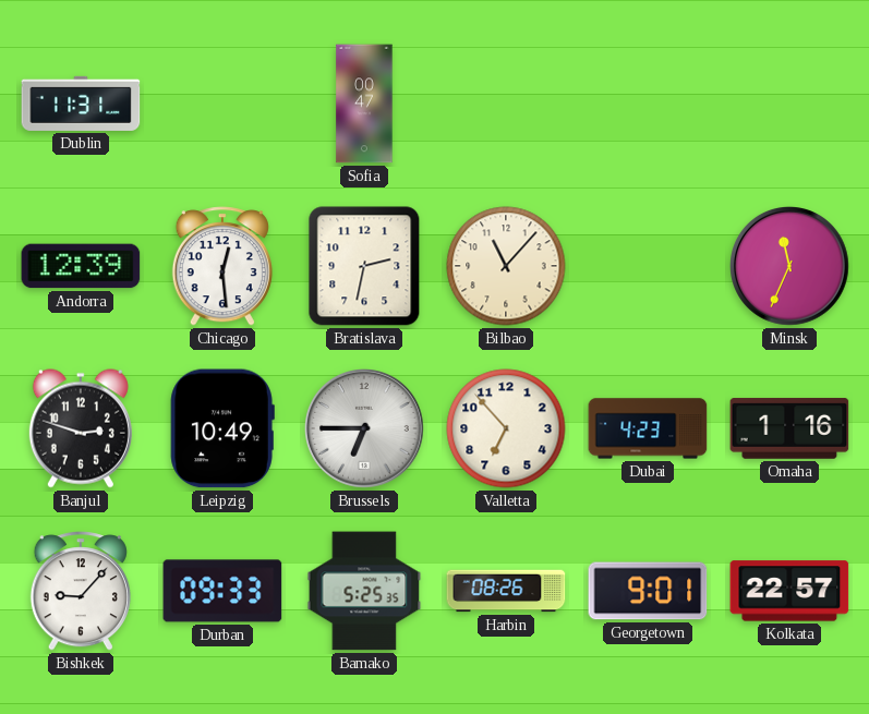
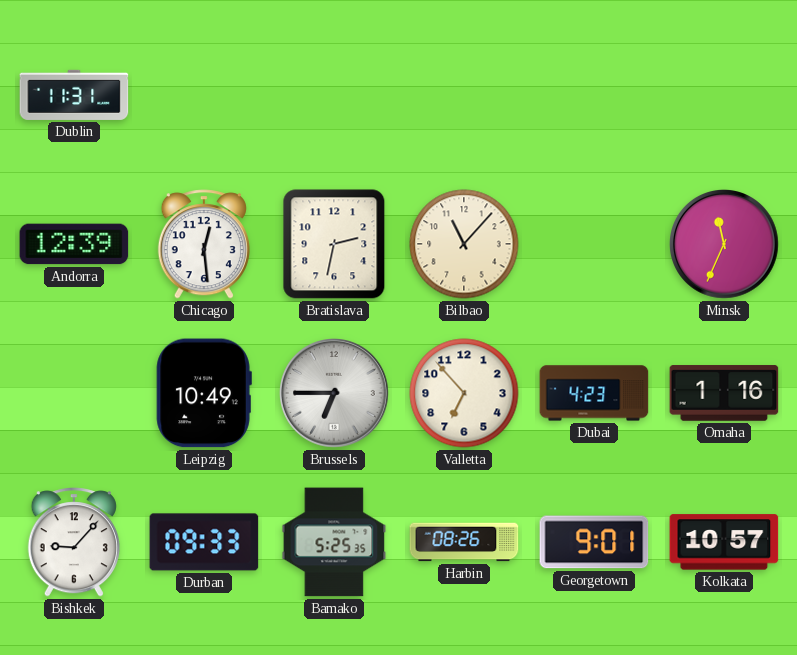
Sofia: 00:47 -> none (364, 104)
Banjul: 2:48 -> none (81, 428)
Kolkata: 22:57 -> 10:57 (724, 542)
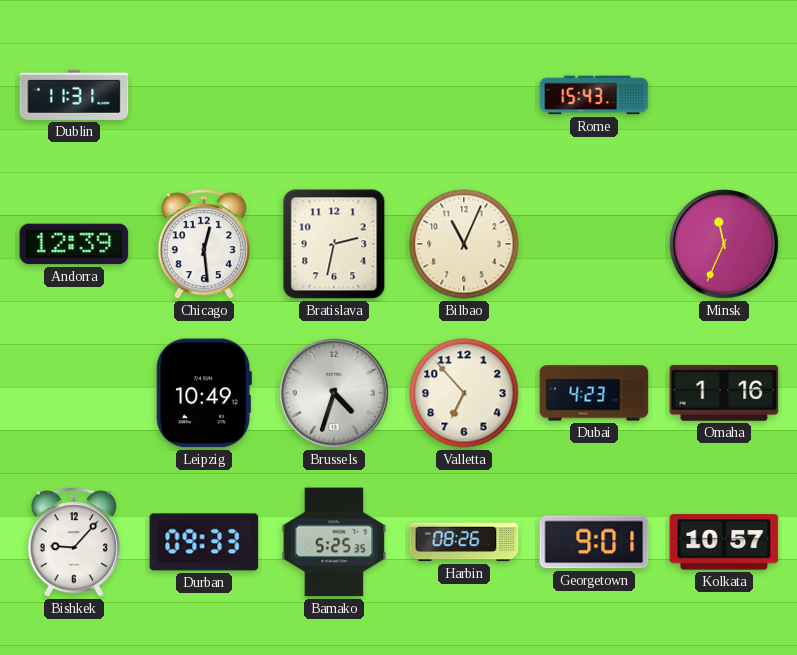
Rome: none -> 15:43 (594, 95)
Bilbao: 11:07 -> 11:04 (464, 244)
Brussels: 6:45 -> 4:33 (335, 394)
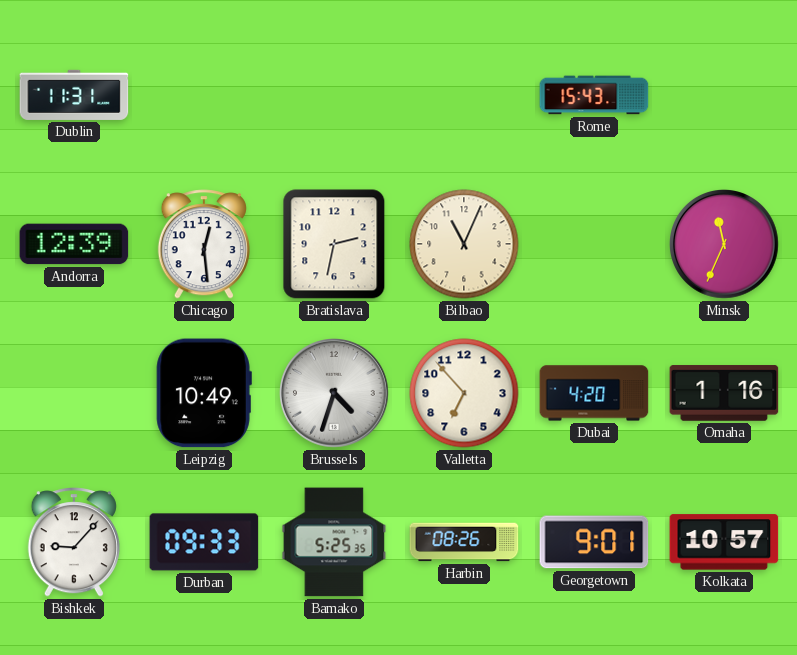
Dubai: 4:23 -> 4:20 (594, 393)
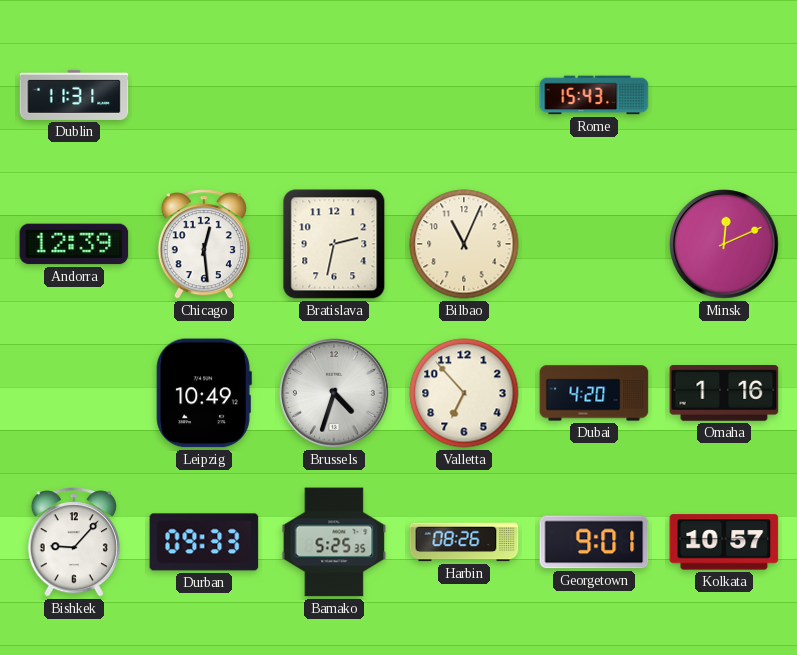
Minsk: 11:34 -> 12:11 (725, 245)
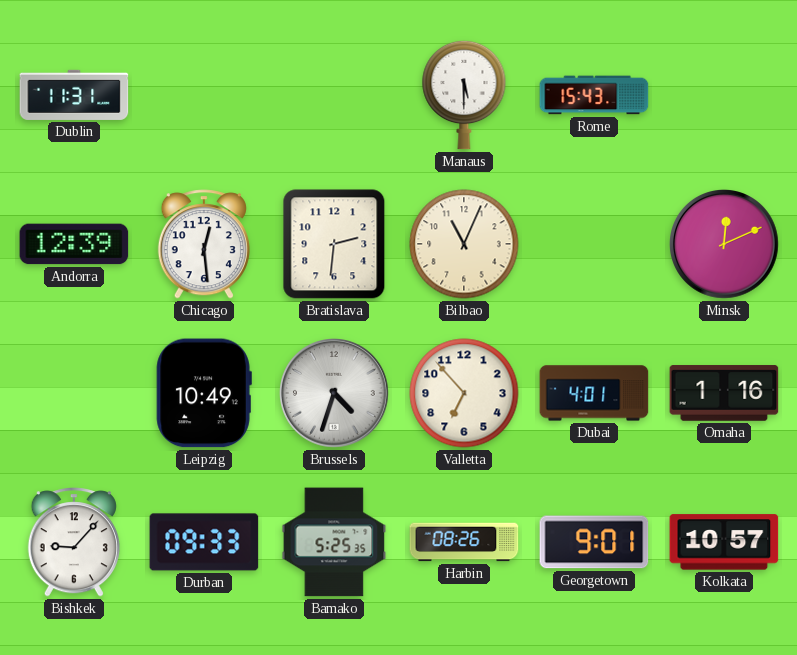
Manaus: none -> 5:30 (464, 95)
Bratislava: 2:32 -> 2:31 (334, 244)
Dubai: 4:20 -> 4:01 (594, 393)
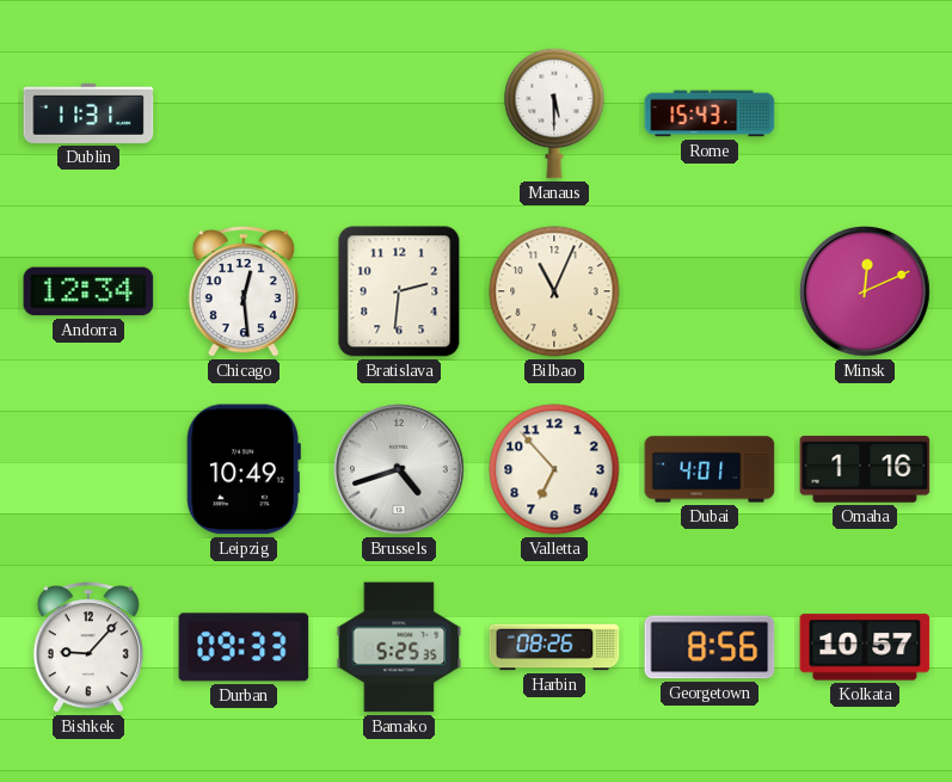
Andorra: 12:39 -> 12:34 (88, 291)
Brussels: 4:33 -> 4:42 (400, 470)
Georgetown: 9:01 -> 8:56 (710, 647)
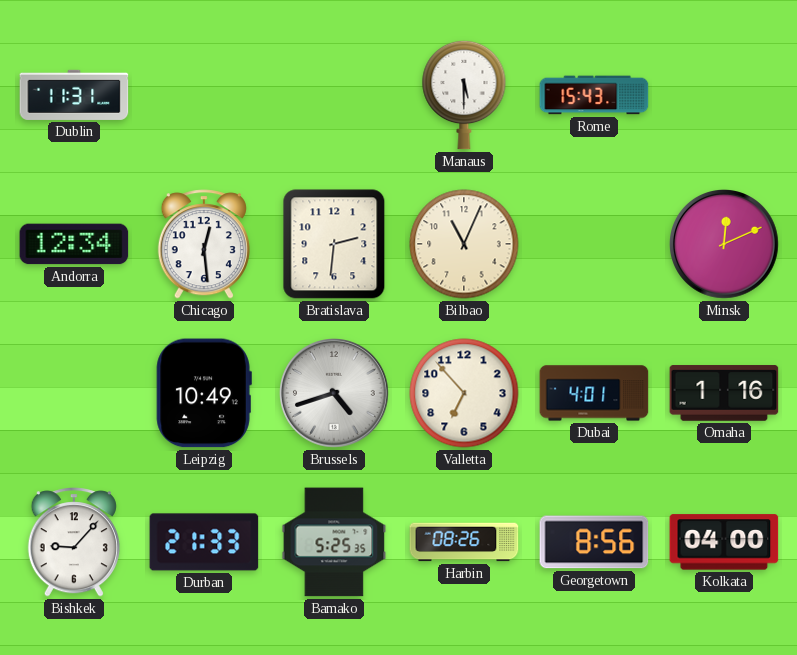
Durban: 09:33 -> 21:33 (204, 542)
Kolkata: 10:57 -> 04:00 (724, 542)
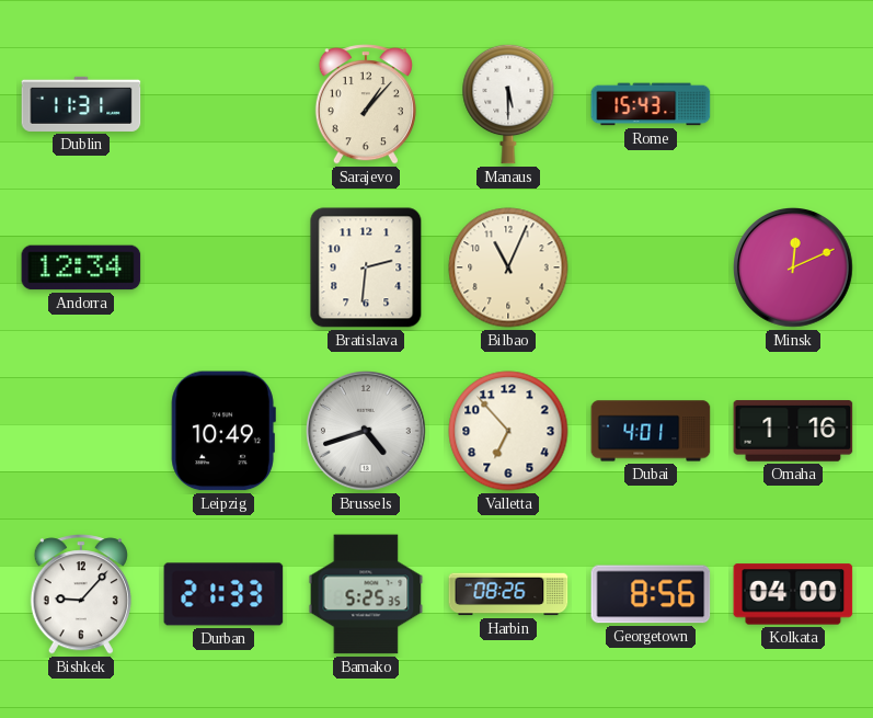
Sarajevo: none -> 1:07 (366, 104)
Chicago: 12:29 -> none (204, 244)
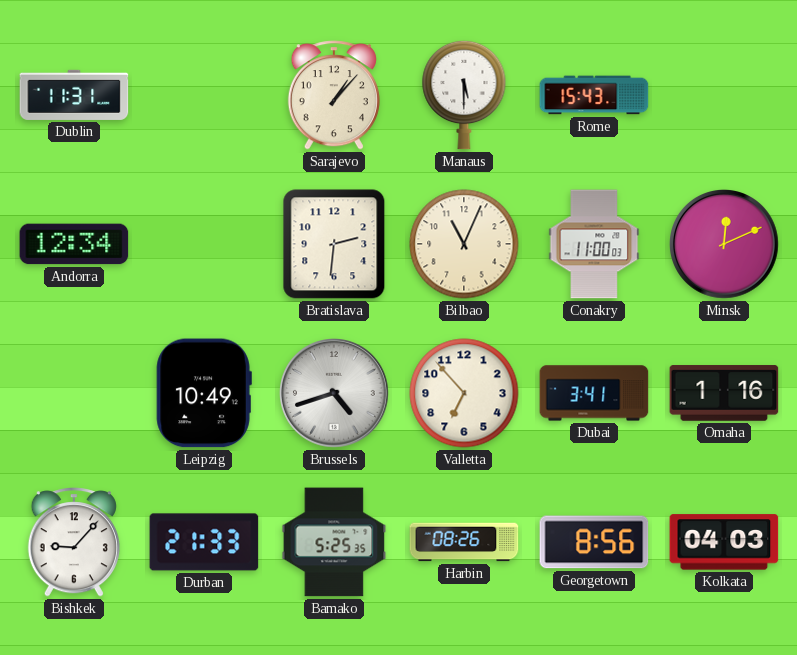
Conakry: none -> 11:00 (594, 244)
Dubai: 4:01 -> 3:41 (594, 393)
Kolkata: 04:00 -> 04:03 (724, 542)
